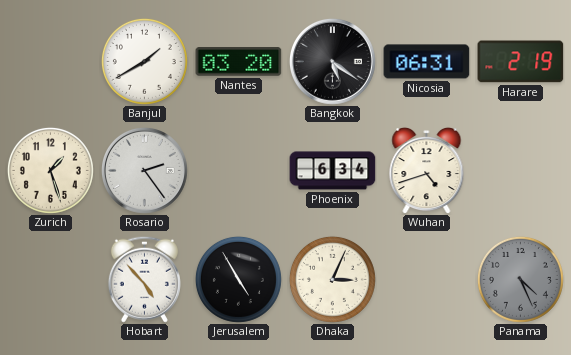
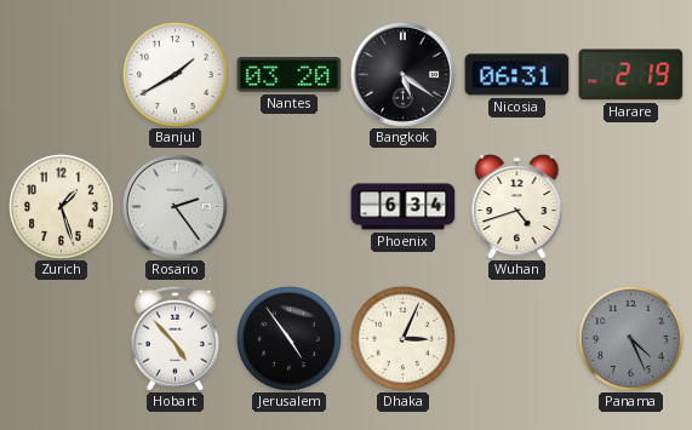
Jerusalem: 4:55 -> 4:54 (288, 338)
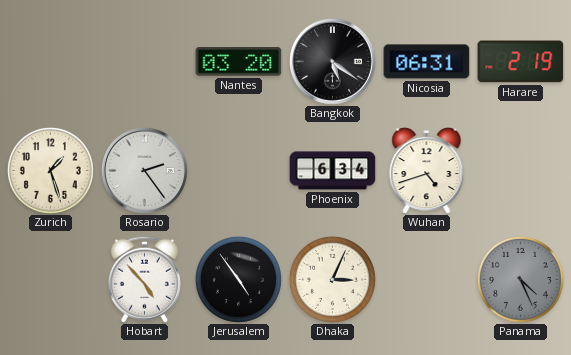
Banjul: 1:40 -> none (175, 74)
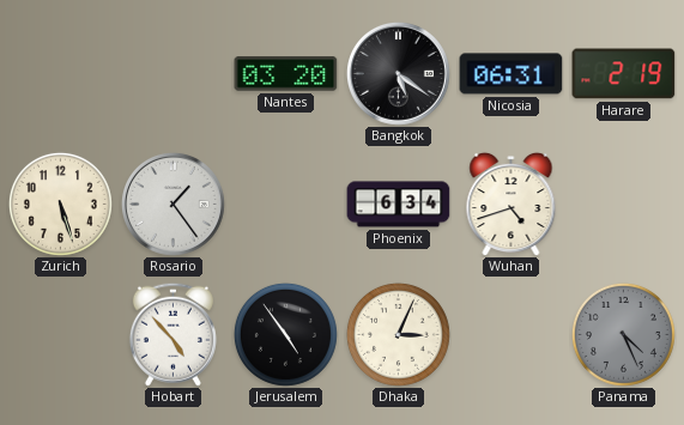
Zurich: 1:27 -> 5:27 (60, 204)
Rosario: 2:24 -> 1:24 (172, 204)
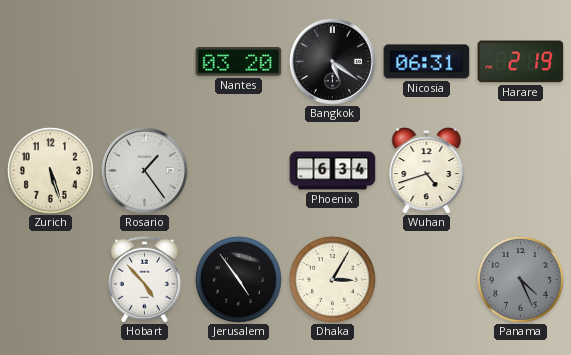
Dhaka: 3:04 -> 3:05 (332, 279)
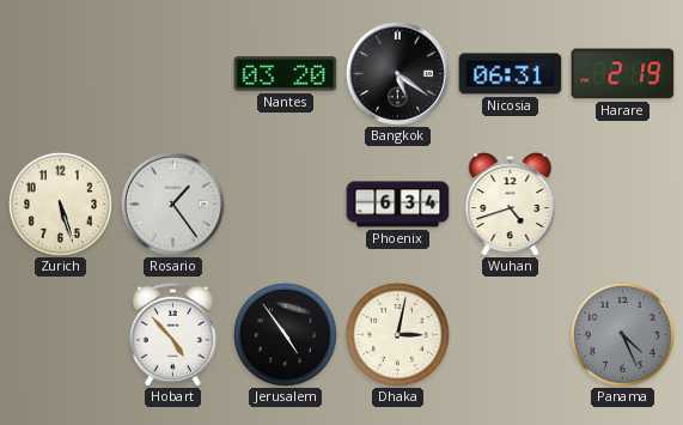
Dhaka: 3:05 -> 3:02 (397, 334)
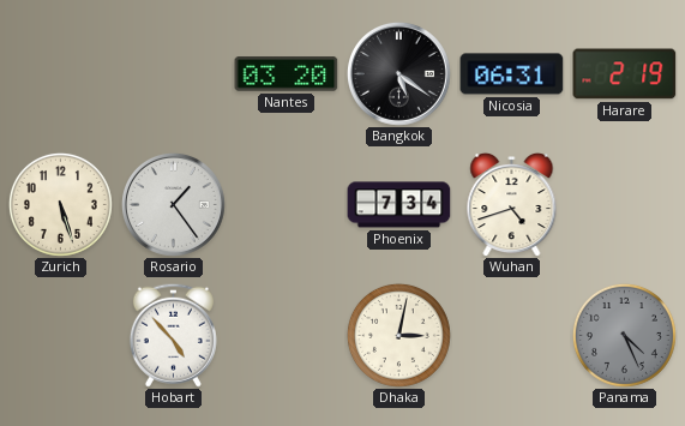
Phoenix: 6:34 -> 7:34 (399, 205)
Jerusalem: 4:54 -> none (285, 334)
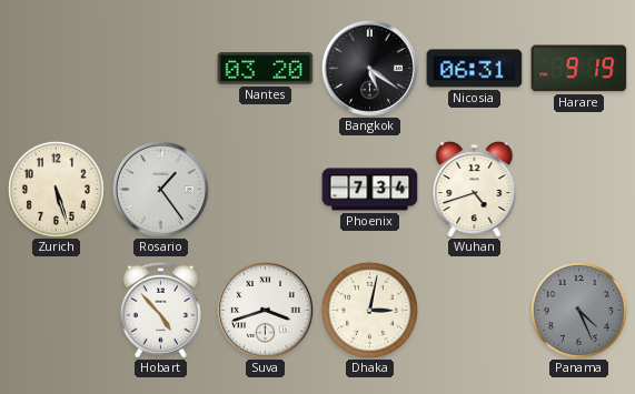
Harare: 2:19 -> 9:19 (579, 69)
Suva: none -> 3:42 (265, 310)
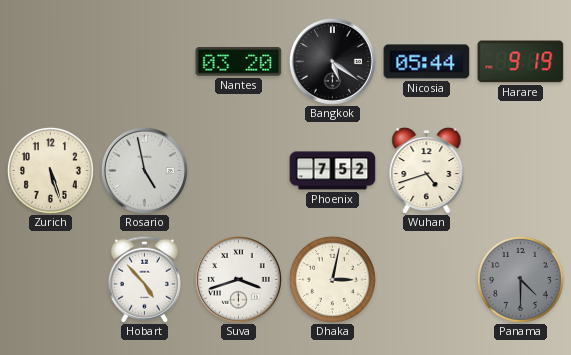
Nicosia: 06:31 -> 05:44 (427, 62)
Rosario: 1:24 -> 4:58 (144, 170)
Phoenix: 7:34 -> 7:52 (333, 171)
Panama: 4:26 -> 4:30 (520, 279)
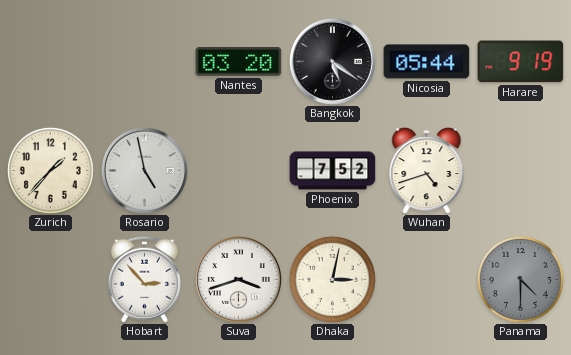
Zurich: 5:27 -> 1:37 (50, 170)
Hobart: 4:53 -> 2:53 (144, 279)
